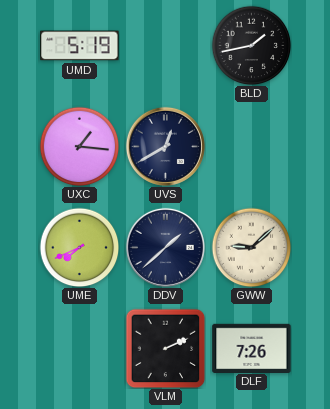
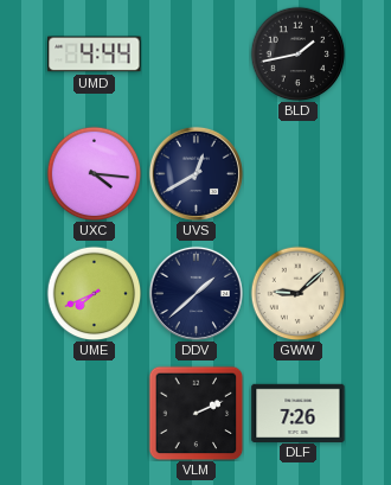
UMD: 5:19 -> 4:44 (95, 55)
UXC: 1:16 -> 4:16 (94, 173)
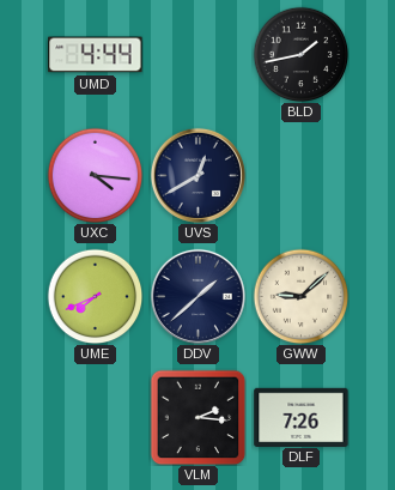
VLM: 2:11 -> 2:16 (197, 417)
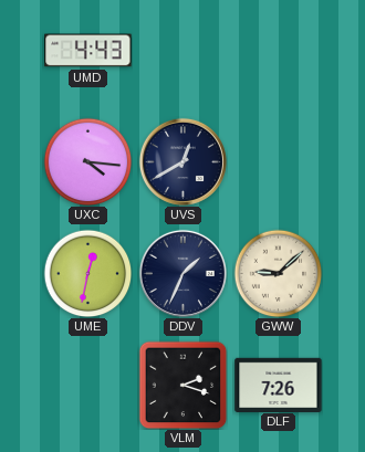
UMD: 4:44 -> 4:43 (88, 51)
BLD: 1:43 -> none (300, 54)
UME: 7:41 -> 12:32 (87, 273)
DDV: 1:38 -> 1:34 (182, 273)
VLM: 2:16 -> 2:18 (182, 385)
